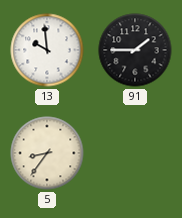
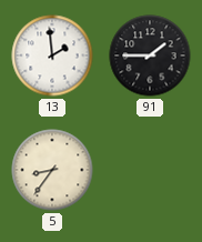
13: 9:59 -> 1:59 (52, 56)
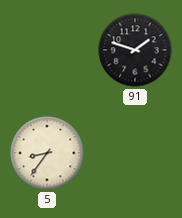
13: 1:59 -> none (52, 56)
91: 1:45 -> 1:48 (135, 50)
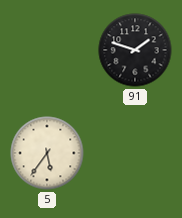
5: 8:36 -> 5:36 (47, 153)
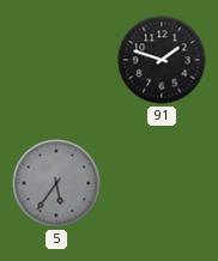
5 dial: cream -> grey (56, 183)
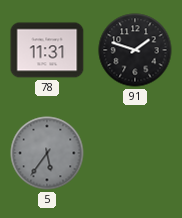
78: none -> 11:31 (47, 50)
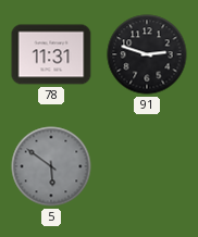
91: 1:48 -> 2:48 (147, 54)
5: 5:36 -> 5:51 (51, 166)
